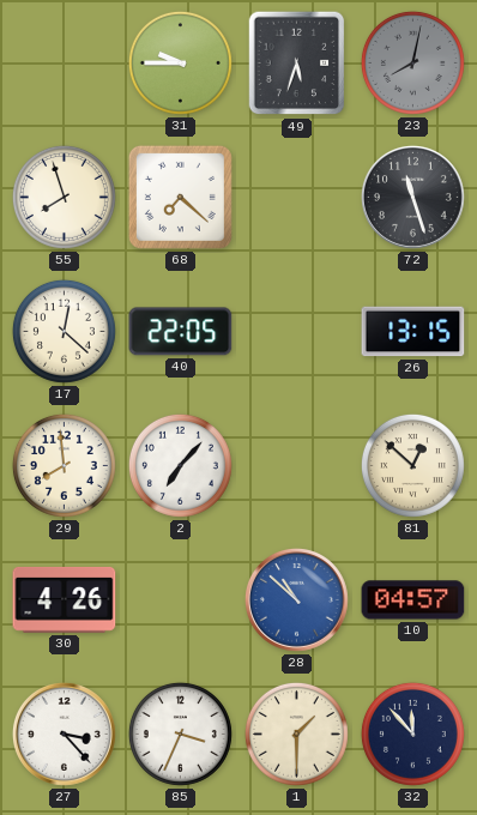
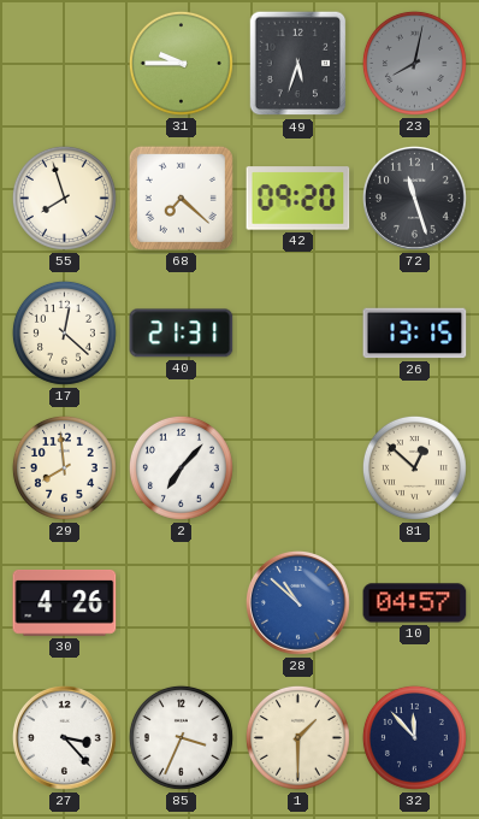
42: none -> 09:20 (298, 199)
40: 22:05 -> 21:31 (182, 334)
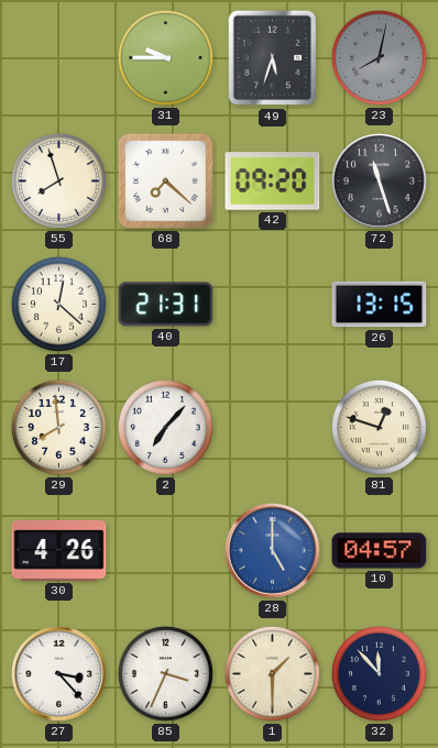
81: 12:52 -> 12:48 (379, 427)
28: 10:52 -> 5:00 (272, 550)
